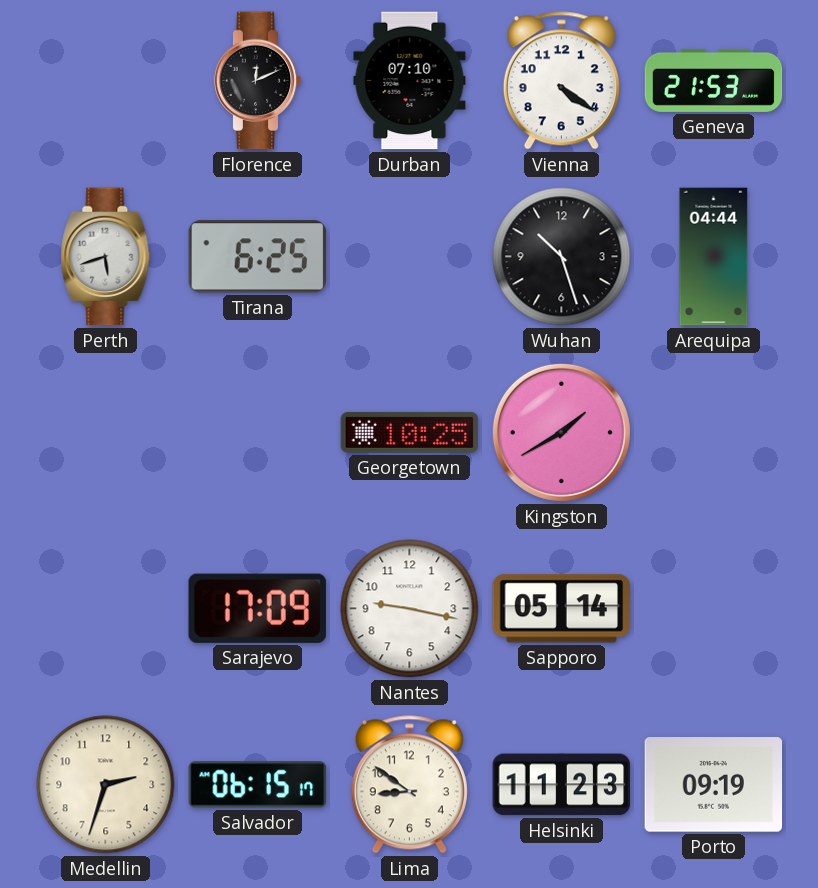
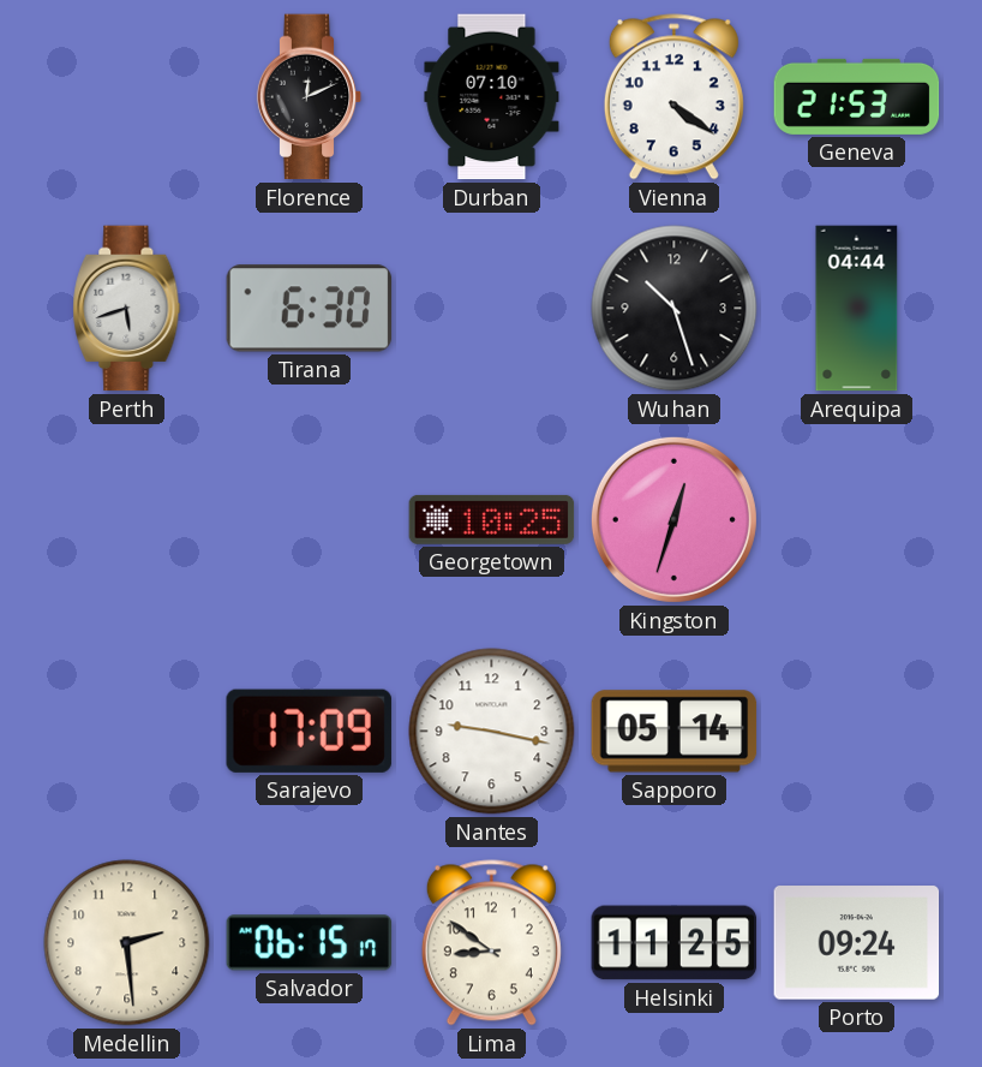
Tirana: 6:25 -> 6:30 (310, 309)
Kingston: 1:40 -> 12:33 (673, 519)
Medellin: 2:33 -> 2:29 (127, 943)
Helsinki: 11:23 -> 11:25 (675, 943)
Porto: 09:19 -> 09:24 (857, 943)
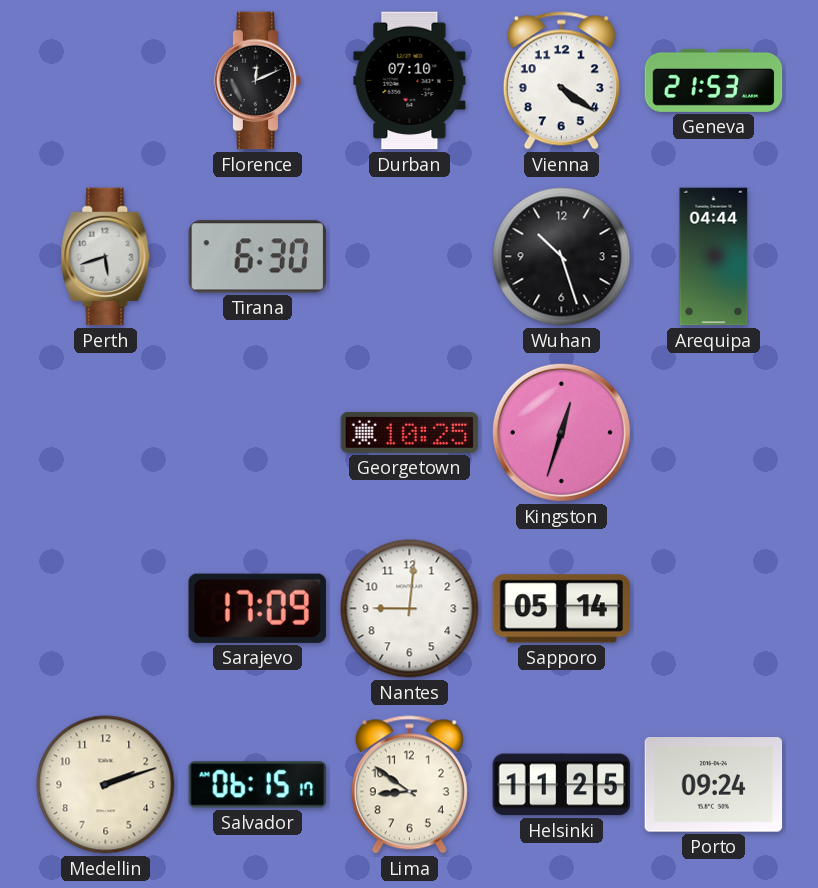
Nantes: 9:17 -> 9:01 (410, 609)
Medellin: 2:29 -> 2:12 (106, 785)
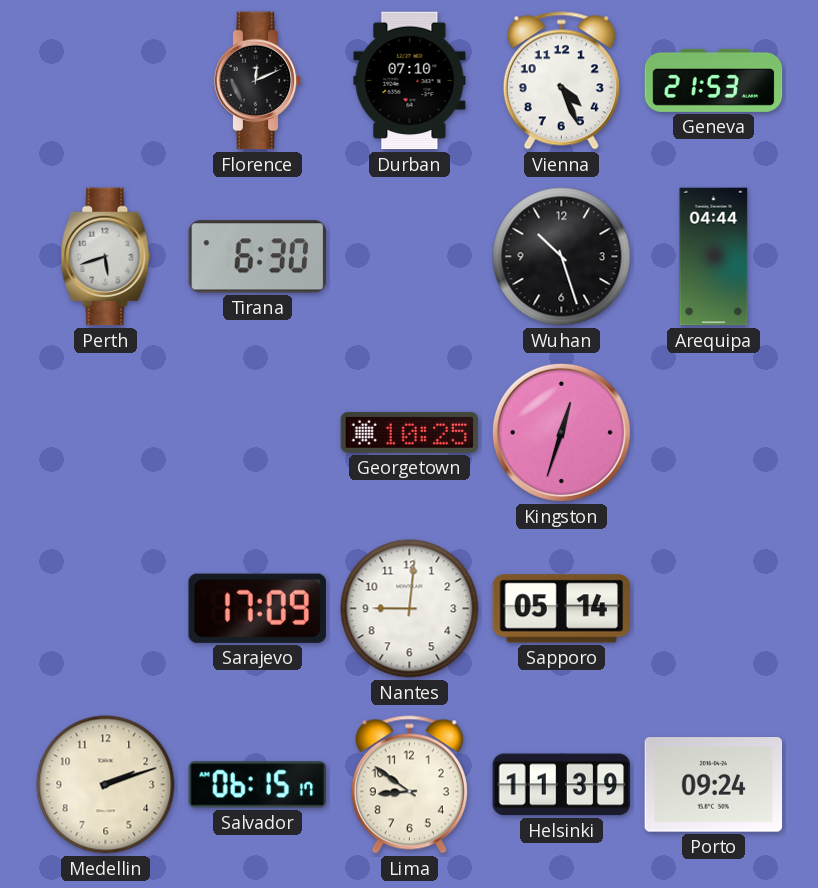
Vienna: 4:21 -> 4:26 (561, 81)
Helsinki: 11:25 -> 11:39 (562, 785)
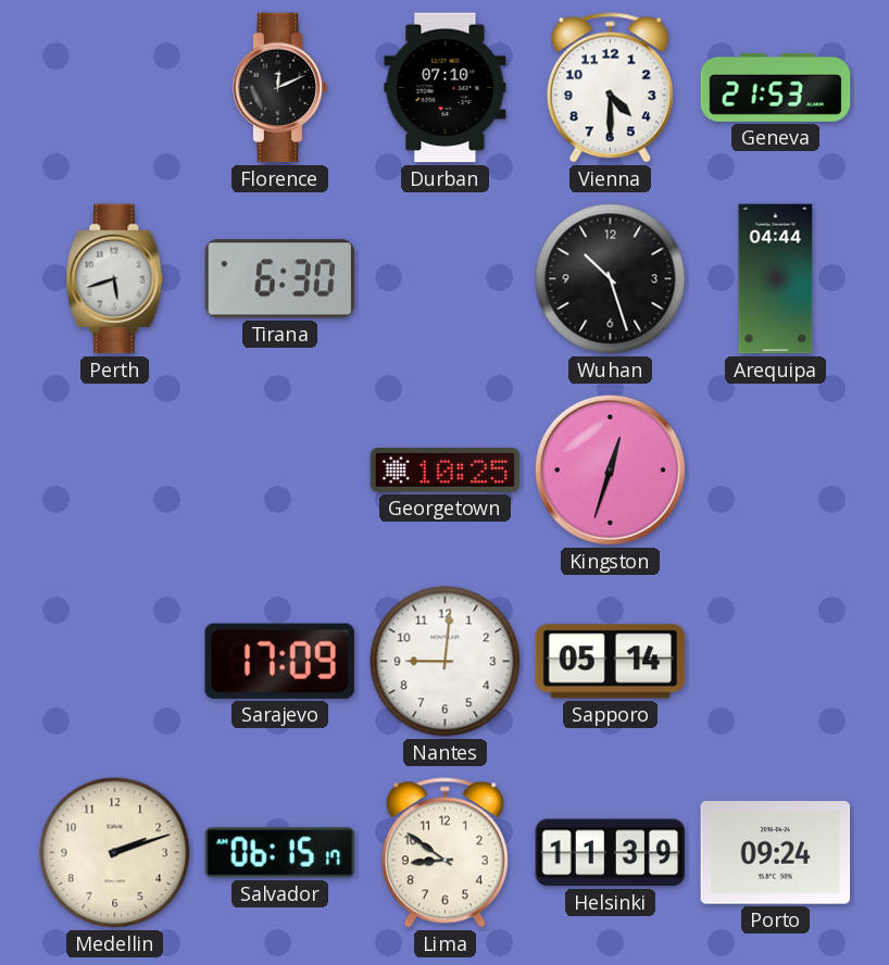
Vienna: 4:26 -> 4:30 (610, 88)
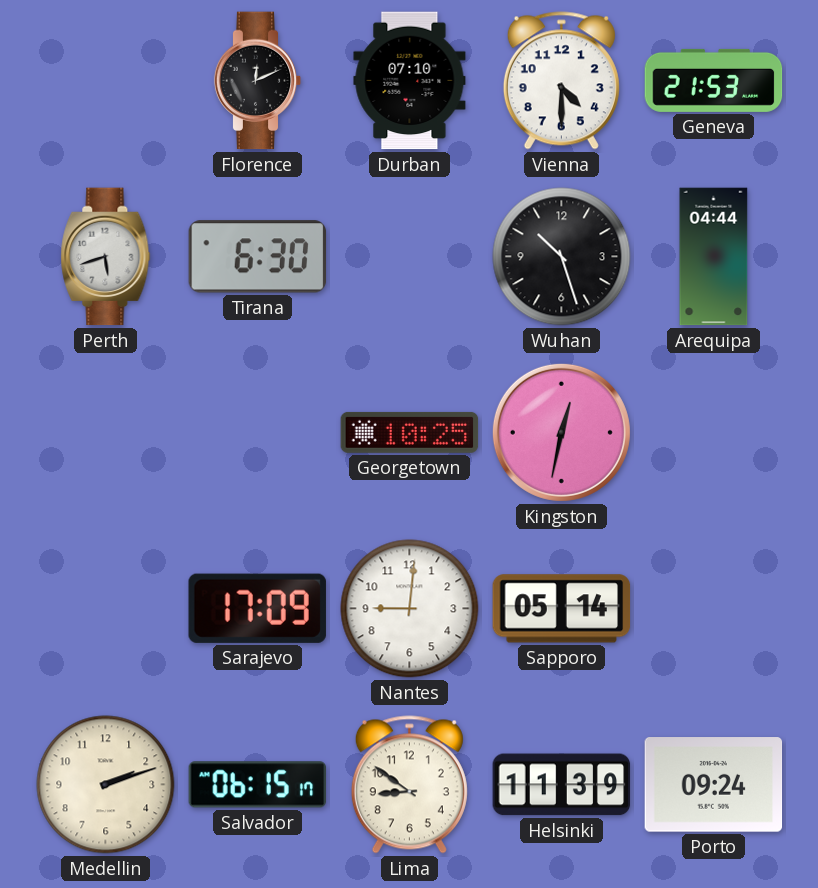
Kingston: 12:33 -> 12:32 (561, 432)
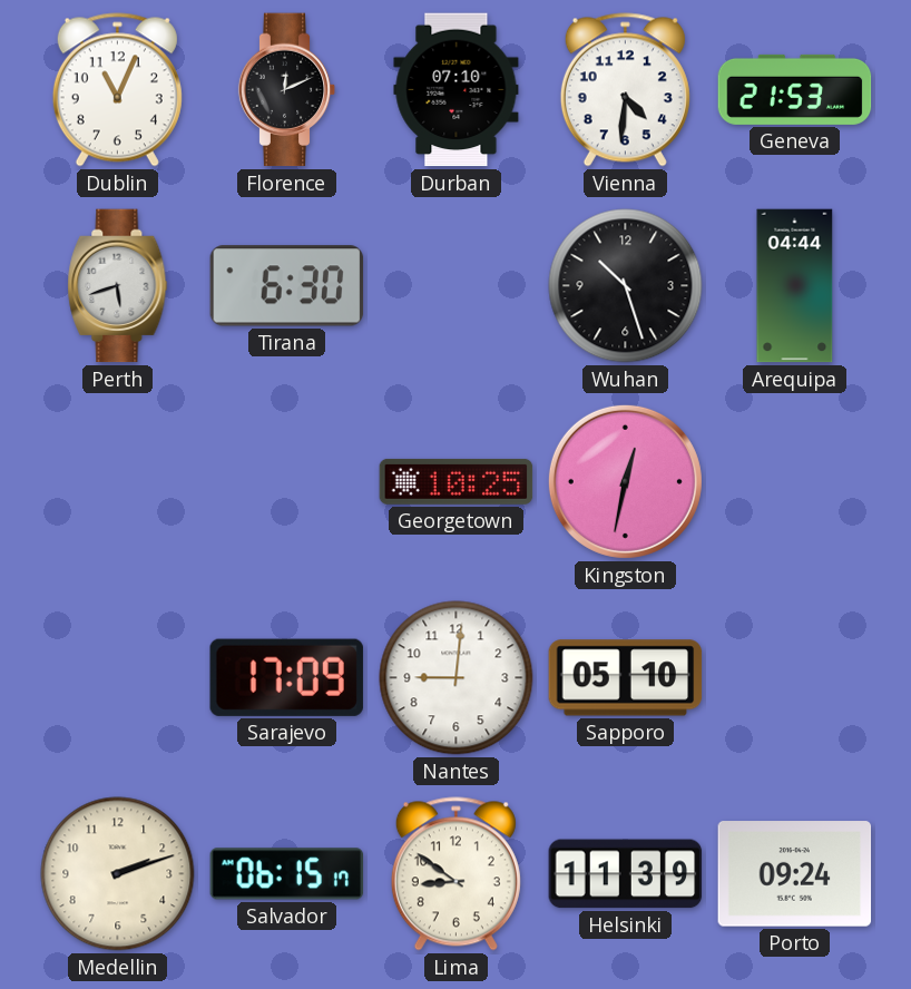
Dublin: none -> 11:04 (117, 90)
Vienna: 4:30 -> 4:31 (625, 90)
Sapporo: 05:14 -> 05:10 (626, 678)
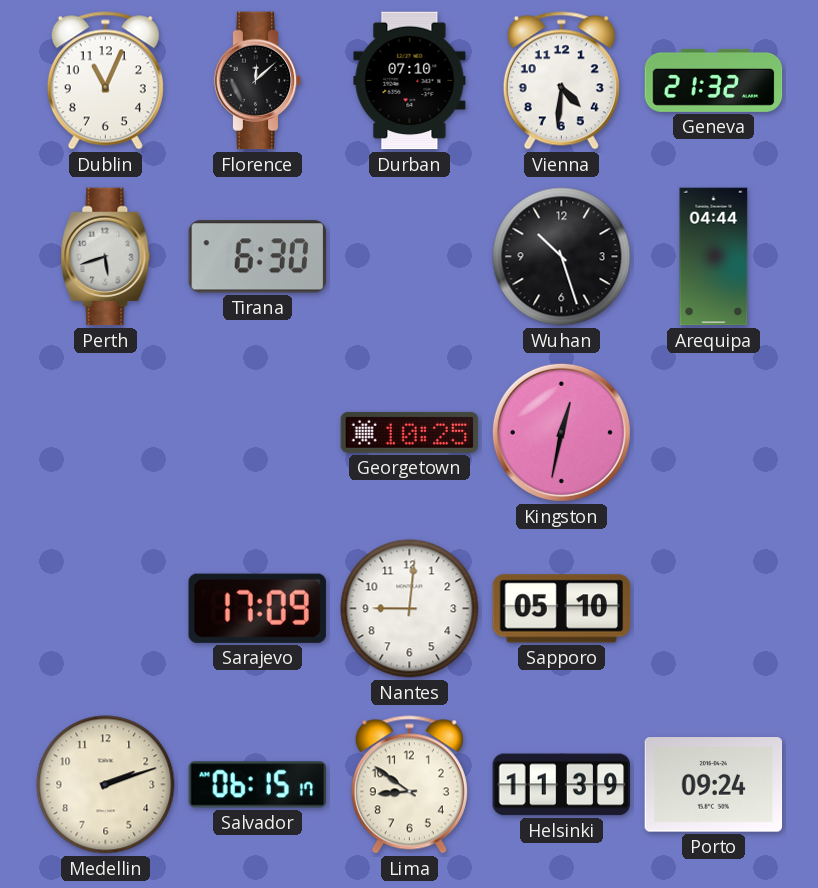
Florence: 12:11 -> 12:08 (258, 81)
Geneva: 21:53 -> 21:32 (714, 80)
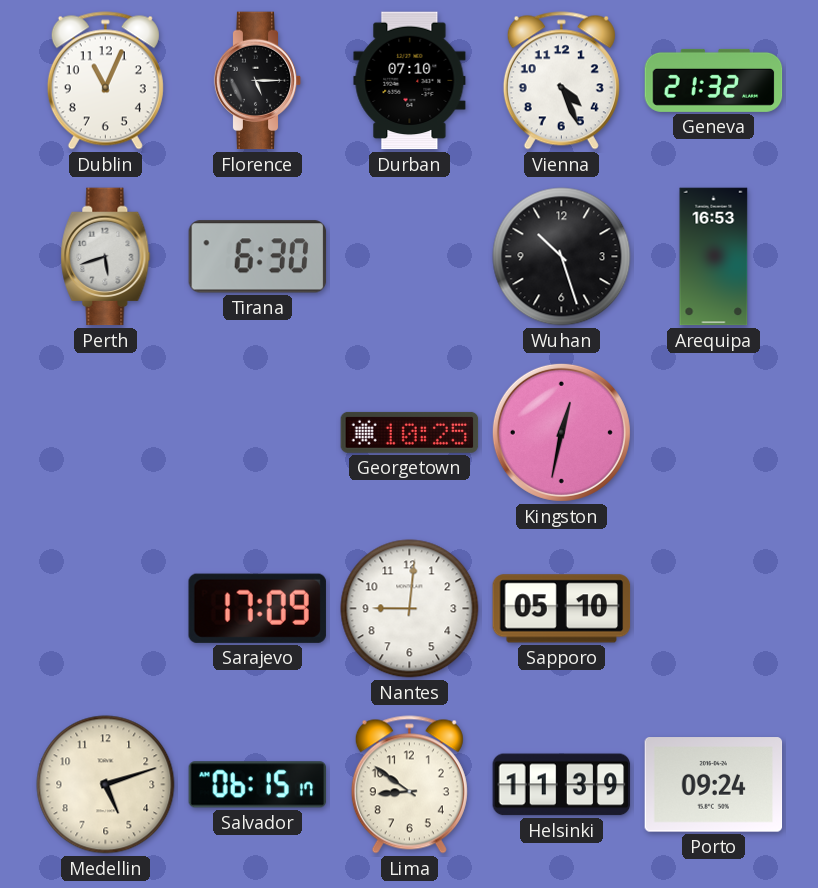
Florence: 12:08 -> 5:15 (258, 81)
Vienna: 4:31 -> 4:26 (561, 81)
Arequipa: 04:44 -> 16:53 (714, 257)
Medellin: 2:12 -> 5:12 (106, 785)
